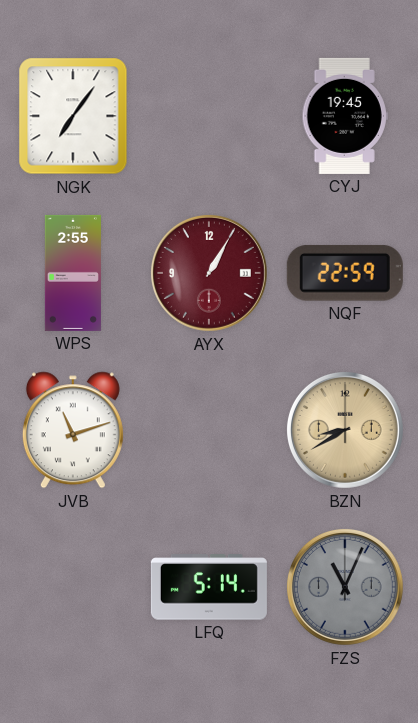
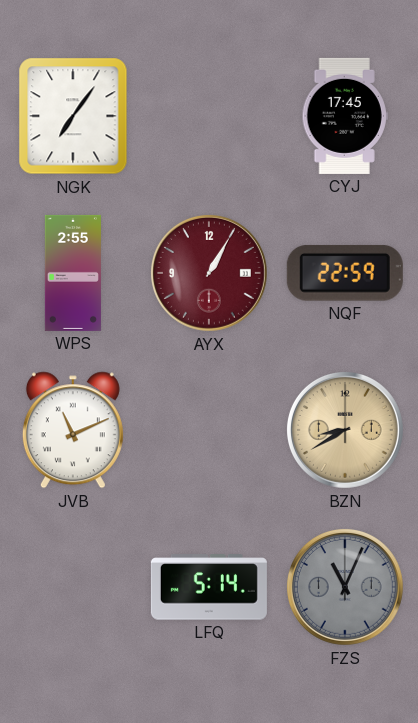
CYJ: 19:45 -> 17:45 (345, 116)
JVB: 11:12 -> 11:11 (73, 430)
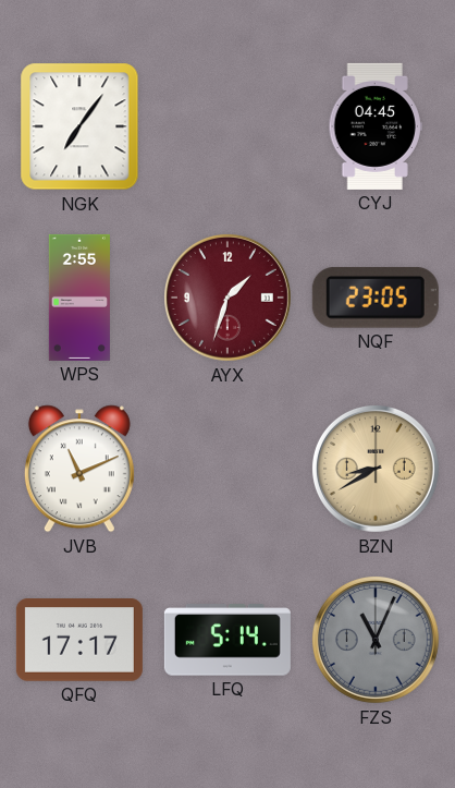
CYJ: 17:45 -> 04:45 (376, 126)
AYX: 1:05 -> 1:33 (228, 298)
NQF: 22:59 -> 23:05 (376, 298)
QFQ: none -> 17:17 (79, 640)
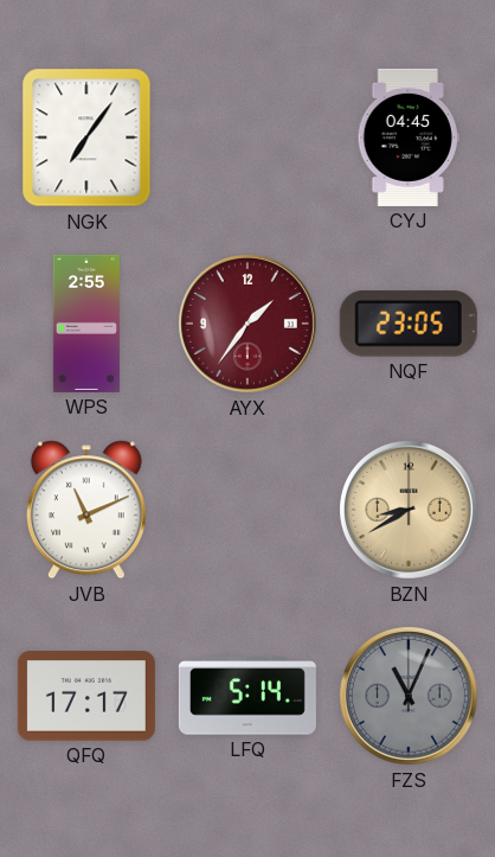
AYX: 1:33 -> 1:36 (247, 324)
